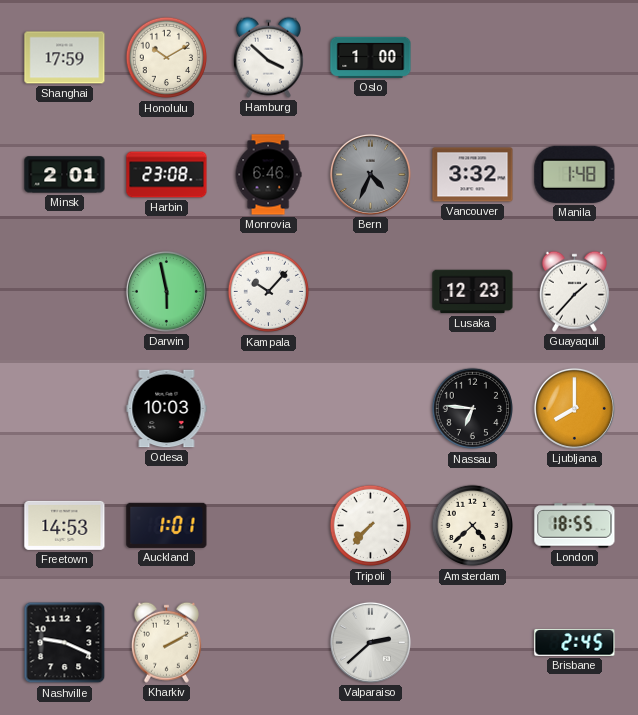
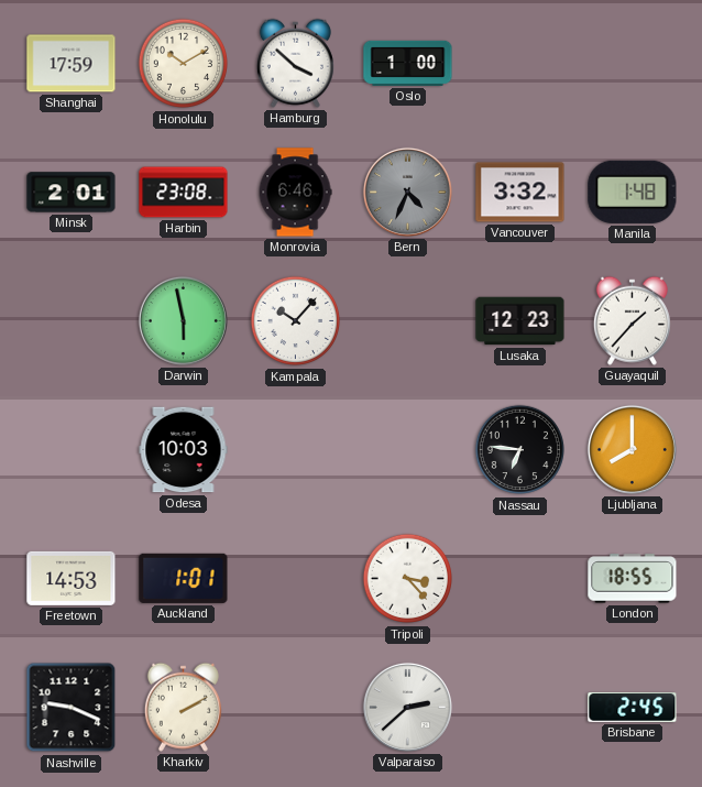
Tripoli: 7:37 -> 3:23 (408, 579)
Amsterdam: 4:38 -> none (473, 526)
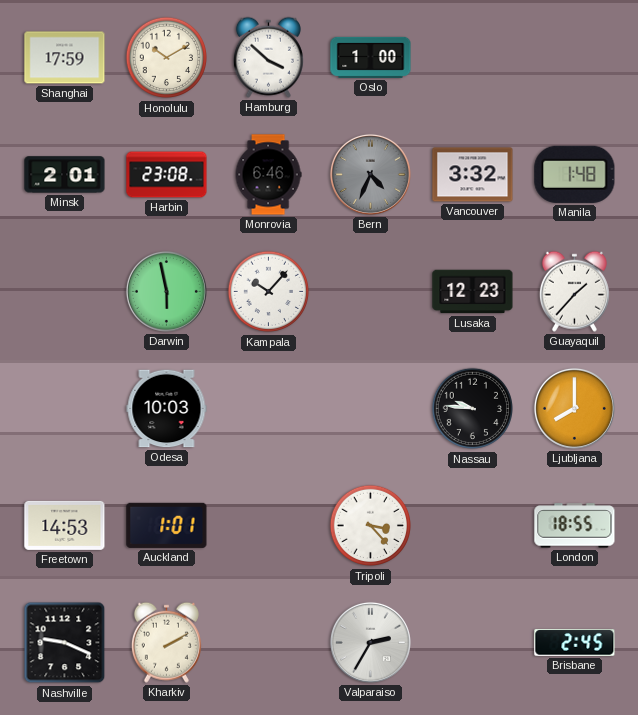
Nassau: 6:46 -> 9:46 (473, 409)
Valparaiso: 2:38 -> 2:35 (370, 642)
